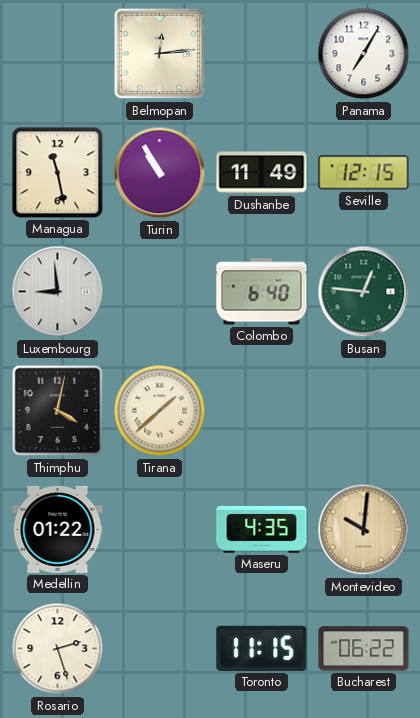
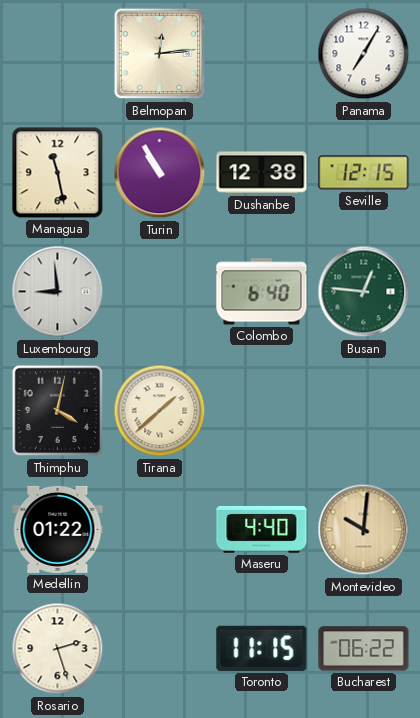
Dushanbe: 11:49 -> 12:38 (262, 173)
Maseru: 4:35 -> 4:40 (262, 530)
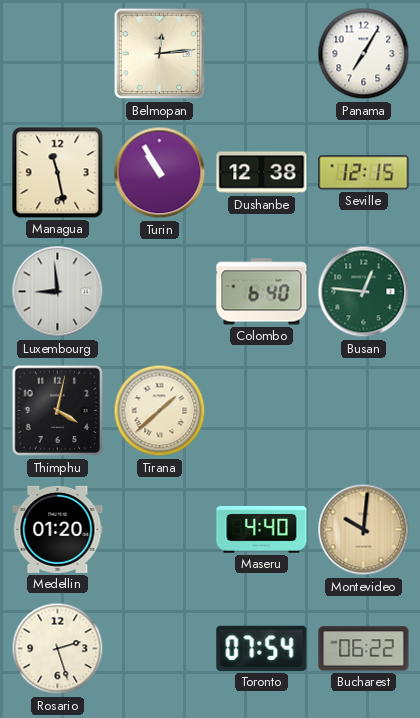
Medellin: 01:22 -> 01:20 (58, 529)
Toronto: 11:15 -> 07:54 (262, 648)
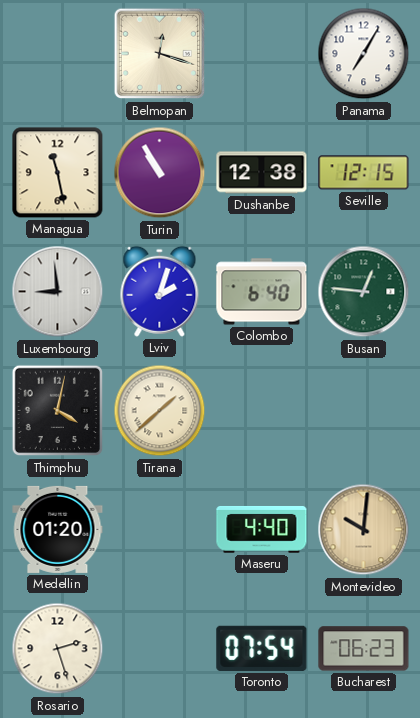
Belmopan: 12:14 -> 12:18 (160, 54)
Lviv: none -> 2:03 (160, 291)
Bucharest: 06:22 -> 06:23 (364, 649)
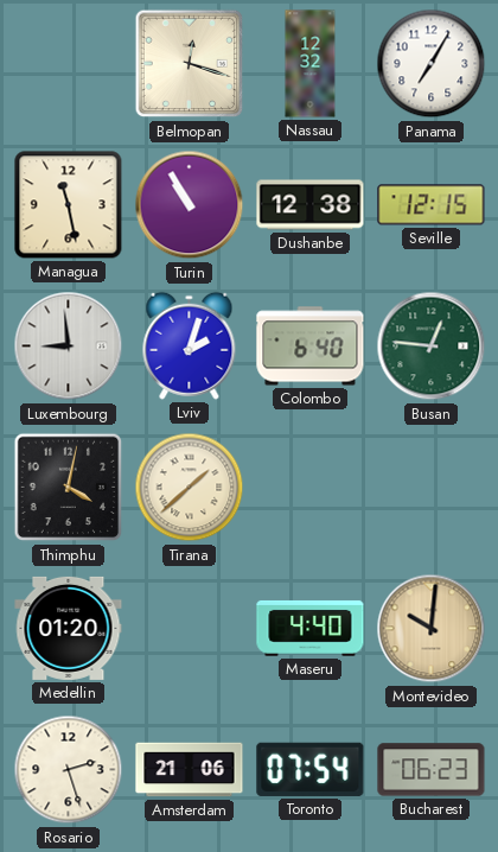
Nassau: none -> 12:32 (311, 64)
Amsterdam: none -> 21:06 (190, 770)
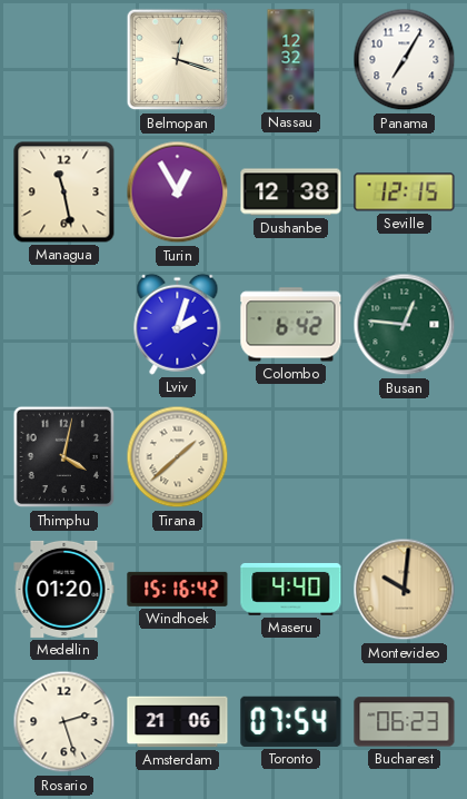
Turin: 10:55 -> 12:55 (178, 193)
Luxembourg: 8:59 -> none (69, 346)
Colombo: 6:40 -> 6:42 (291, 325)
Windhoek: none -> 15:16 (178, 589)
